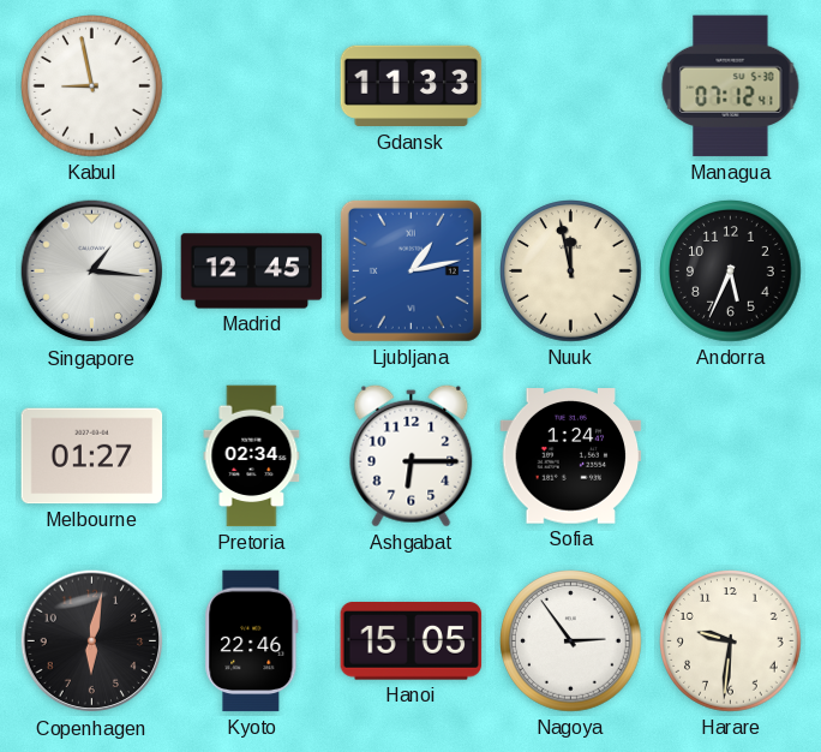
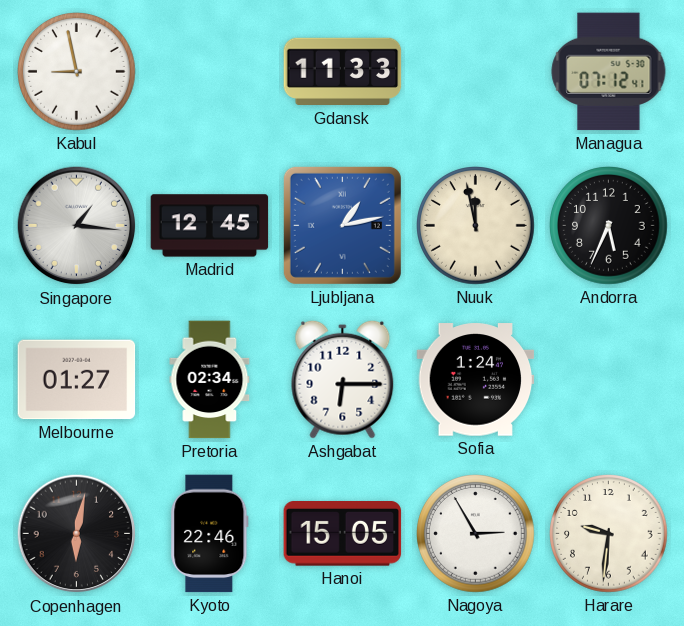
Nagoya: 2:54 -> 2:55 (476, 534)
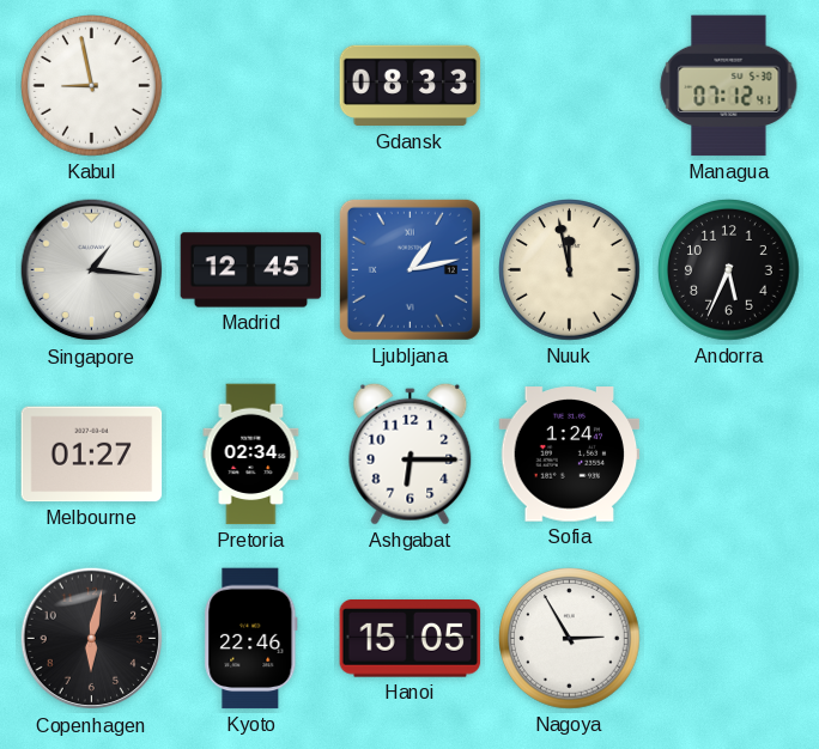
Gdansk: 11:33 -> 08:33 (411, 86)
Harare: 9:31 -> none (609, 534)
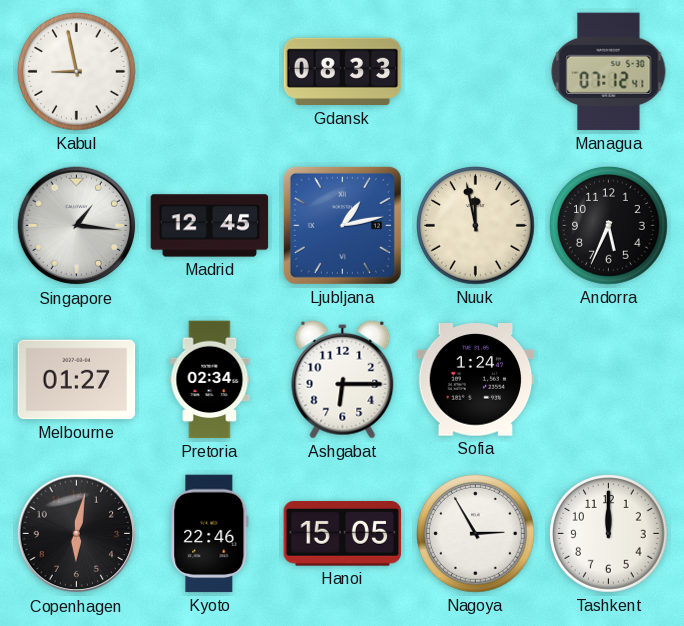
Tashkent: none -> 12:00 (609, 534)
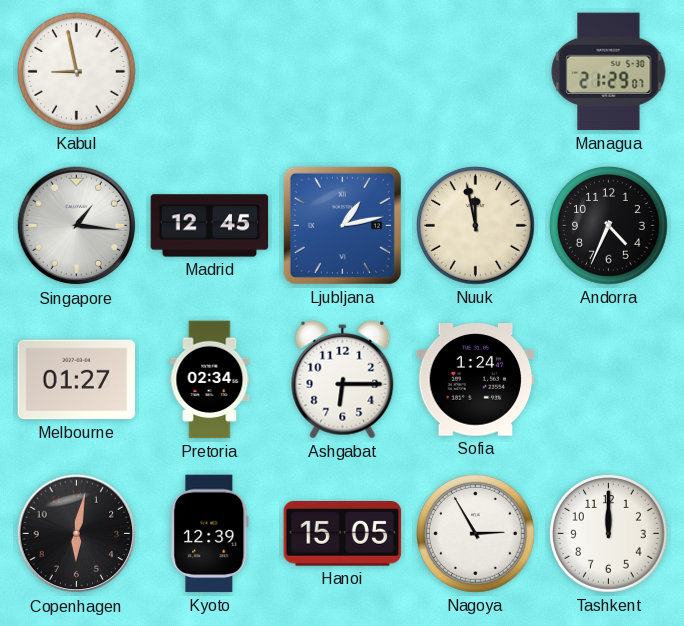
Gdansk: 08:33 -> none (343, 72)
Managua: 07:12 -> 21:29 (609, 72)
Andorra: 5:34 -> 4:34 (609, 226)
Kyoto: 22:46 -> 12:39 (210, 534)
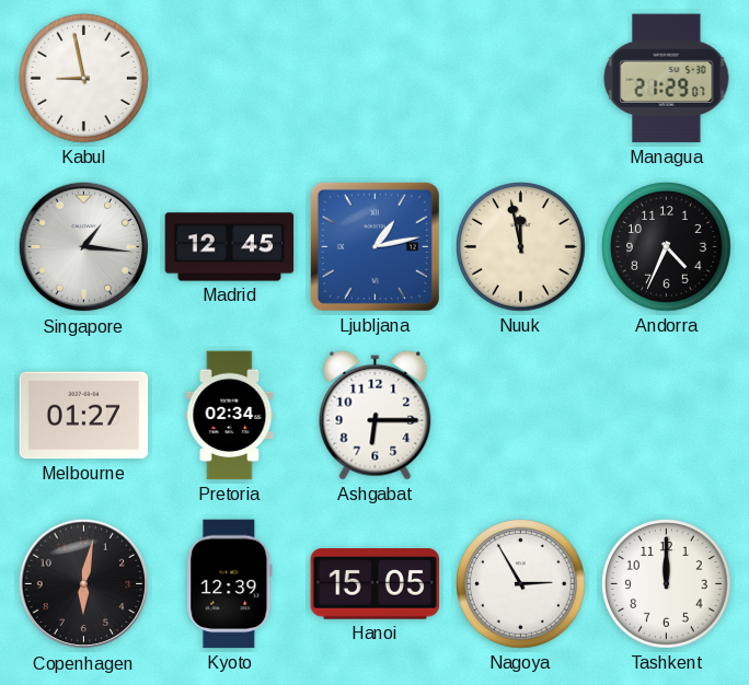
Sofia: 1:24 -> none (476, 380)
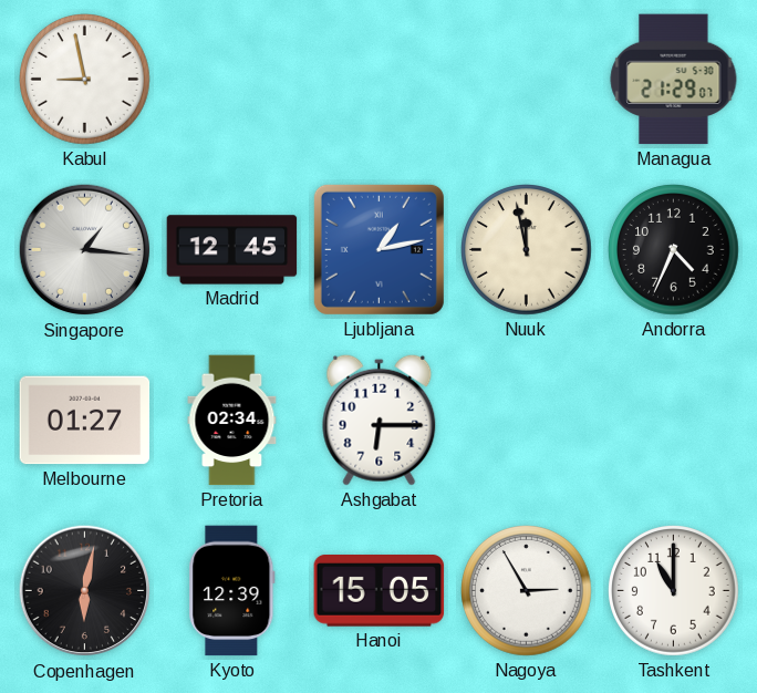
Tashkent: 12:00 -> 11:00 (674, 591)
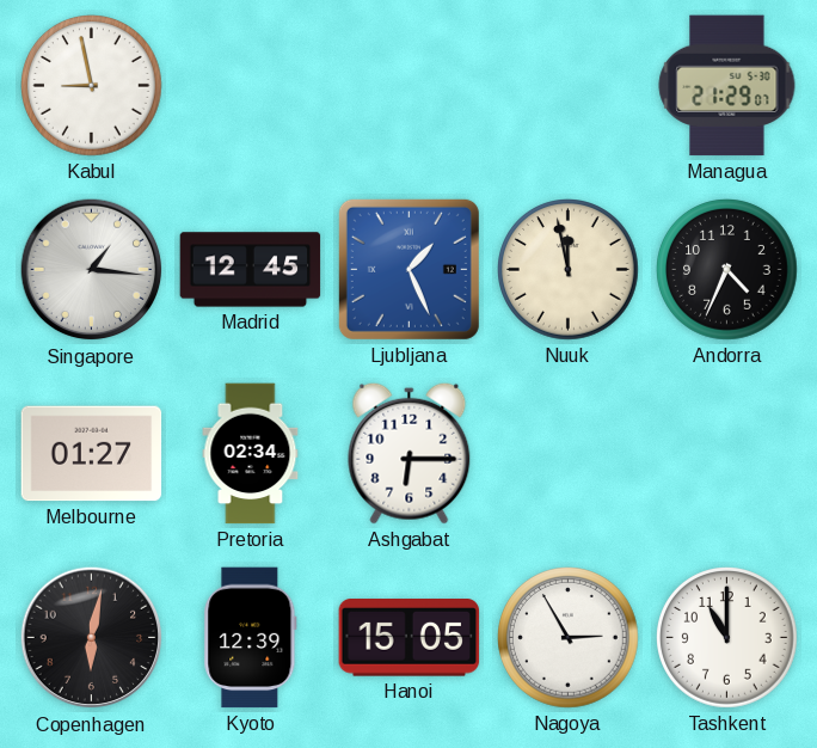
Ljubljana: 1:13 -> 1:26 (408, 269)
